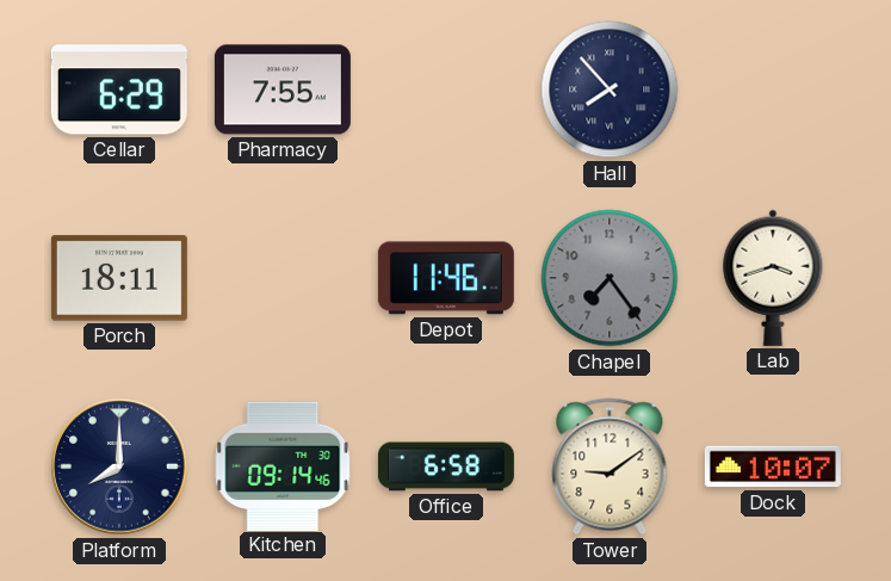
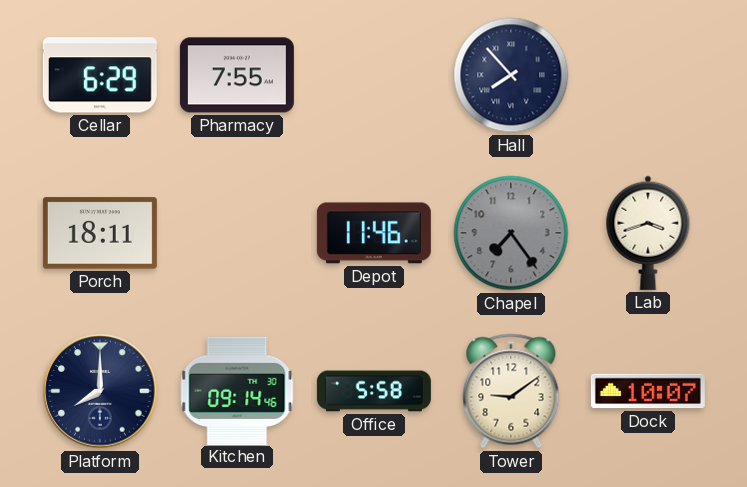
Office: 6:58 -> 5:58 (374, 391)
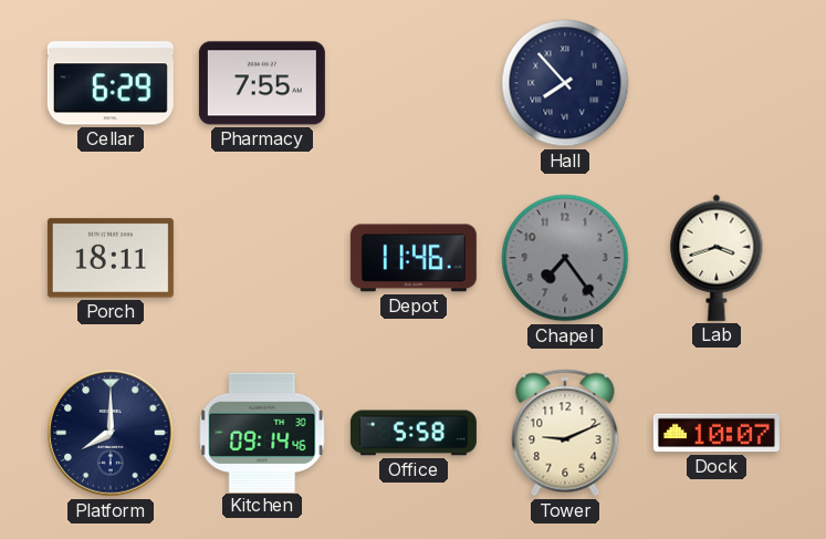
Tower: 9:09 -> 9:11 (565, 433)
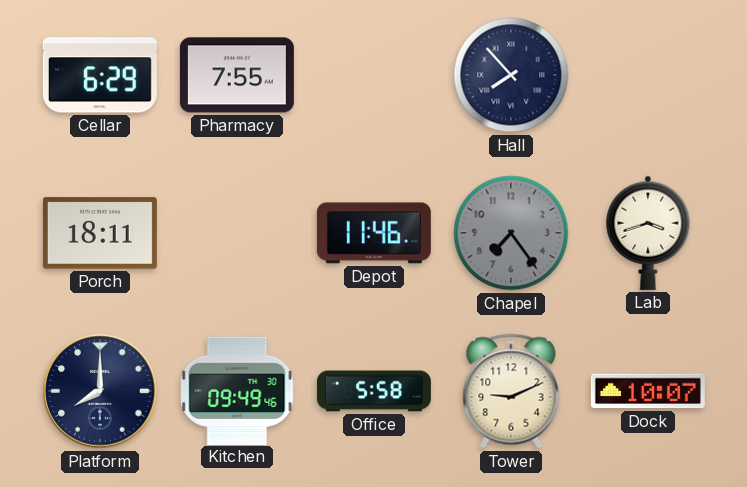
Kitchen: 09:14 -> 09:49 (237, 390)
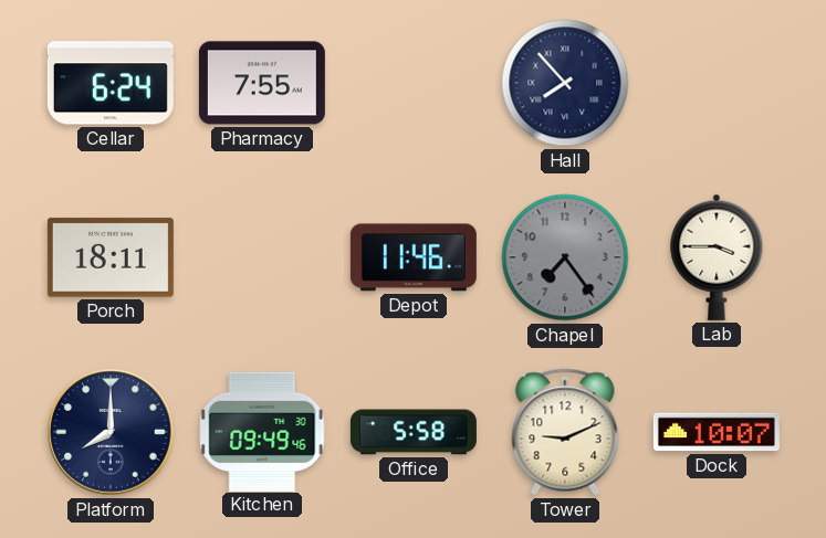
Cellar: 6:29 -> 6:24 (111, 83)
Lab: 3:42 -> 3:45 (717, 257)
